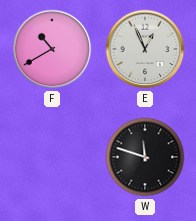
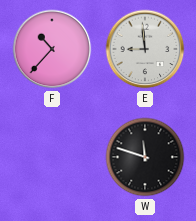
F: 10:40 -> 10:37 (52, 49)
E: 12:56 -> 8:59 (145, 49)
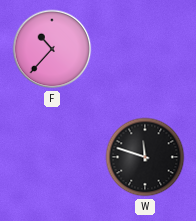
E: 8:59 -> none (145, 49)
